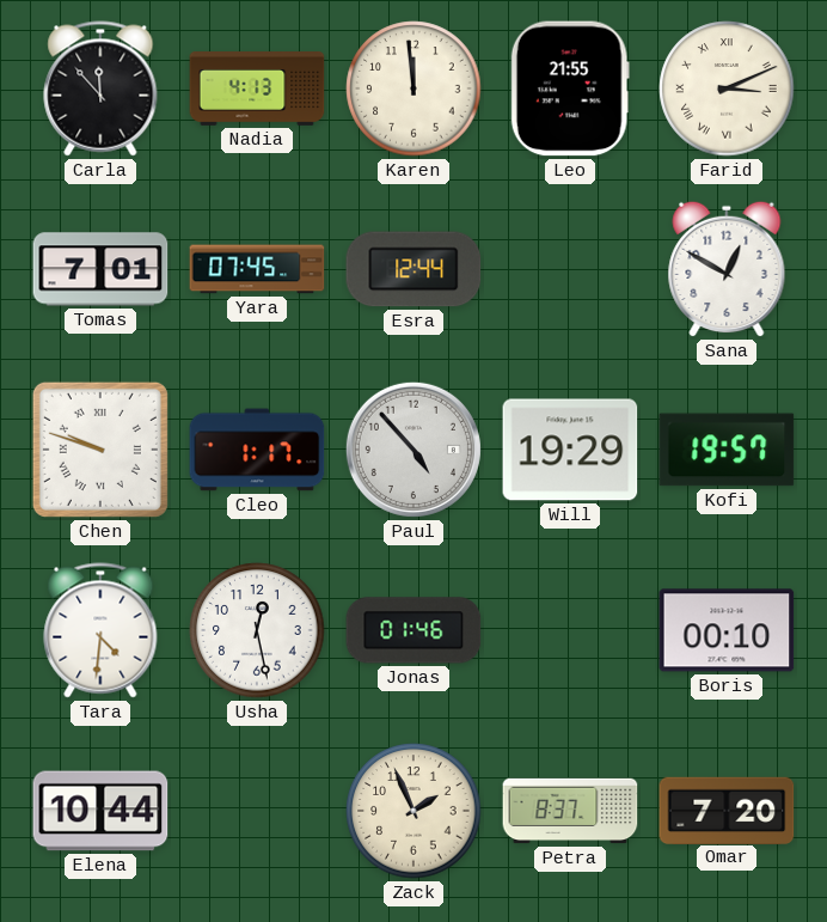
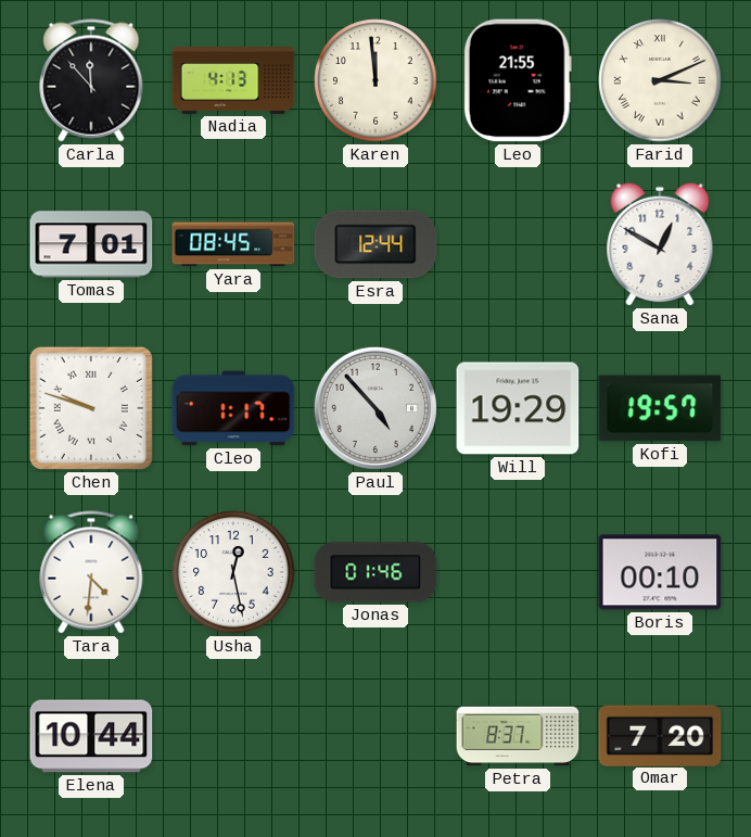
Yara: 07:45 -> 08:45 (233, 244)
Zack: 1:56 -> none (413, 811)
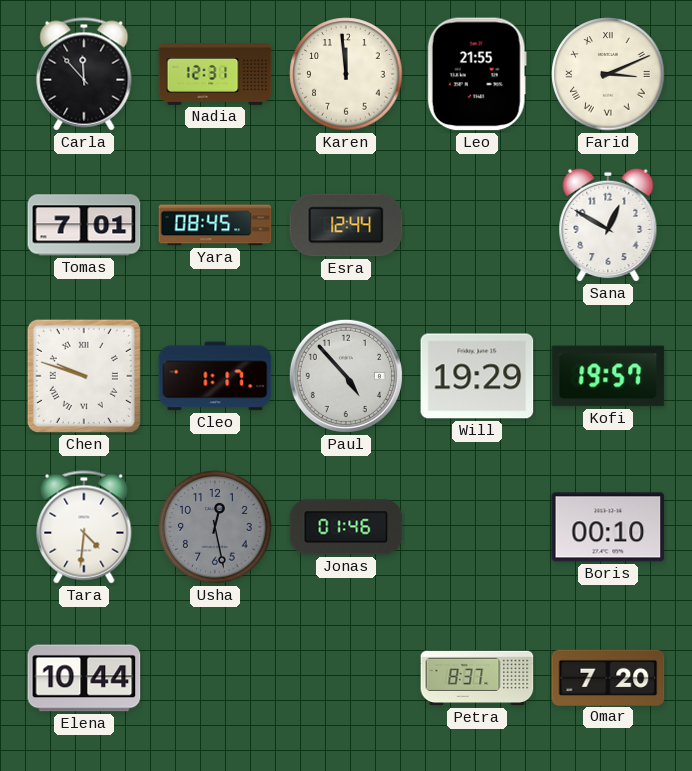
Nadia: 4:13 -> 12:31 (215, 75)
Usha dial: white -> grey (215, 527)
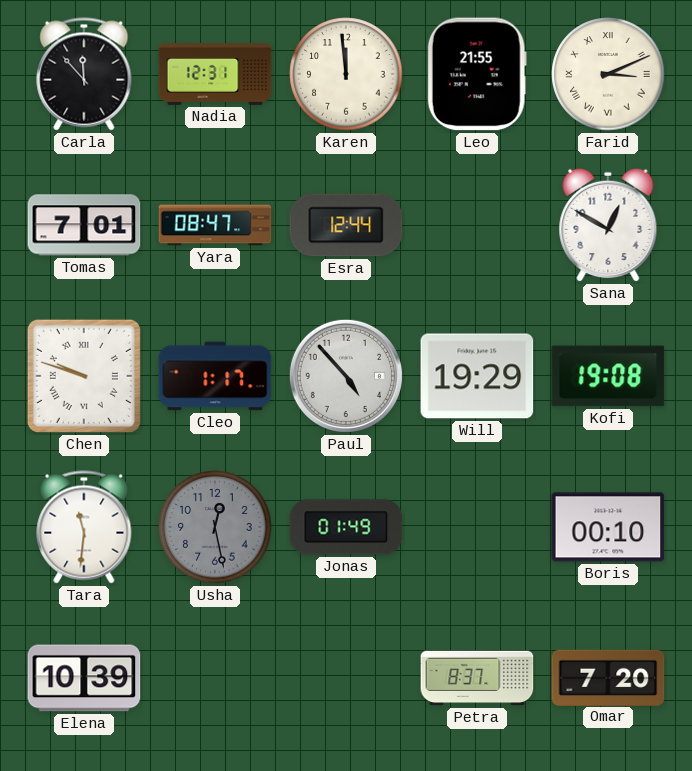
Yara: 08:45 -> 08:47 (215, 225)
Kofi: 19:57 -> 19:08 (608, 376)
Tara: 4:31 -> 11:31 (84, 527)
Jonas: 01:46 -> 01:49 (346, 527)
Elena: 10:44 -> 10:39 (84, 678)
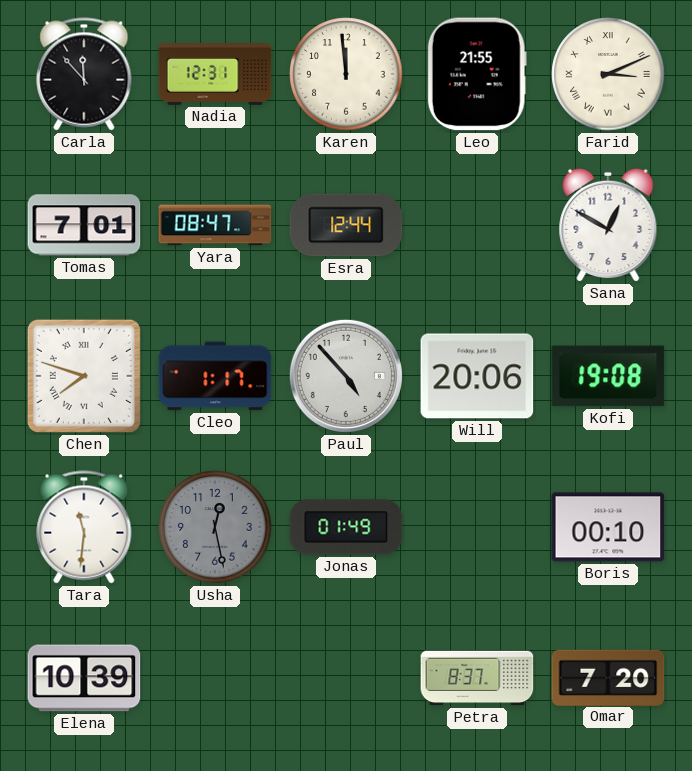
Chen: 9:48 -> 7:48 (84, 376)
Will: 19:29 -> 20:06 (477, 376)
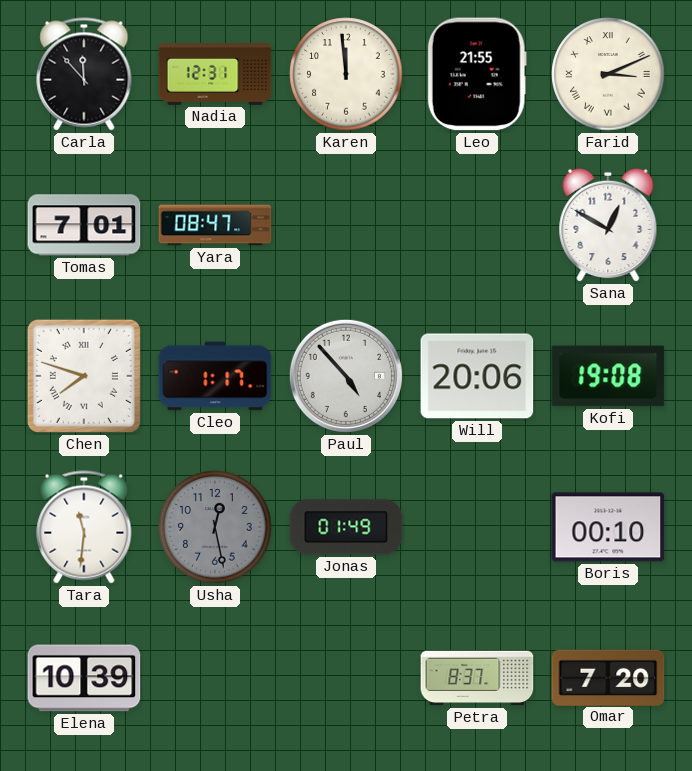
Esra: 12:44 -> none (346, 225)
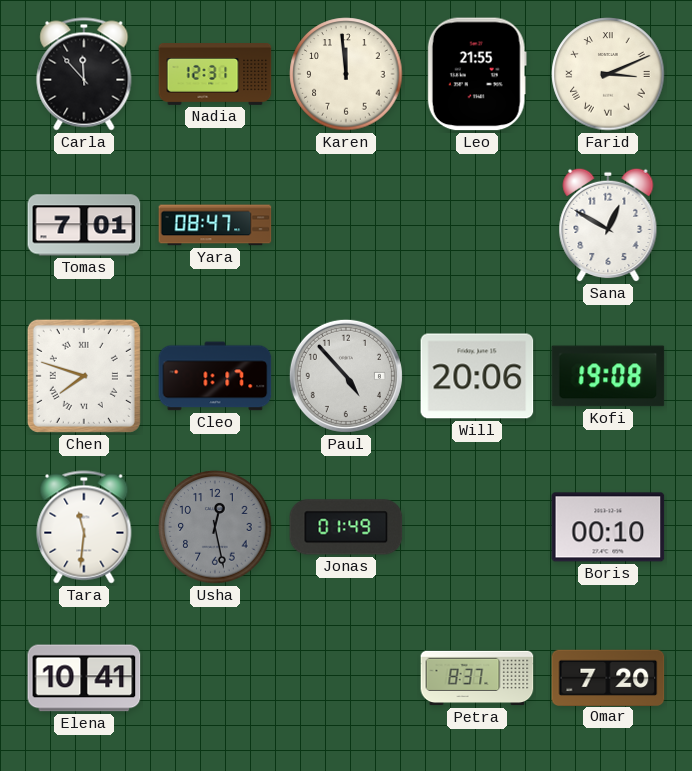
Elena: 10:39 -> 10:41 (84, 678)
